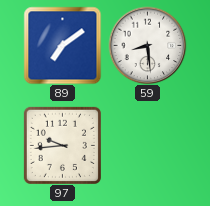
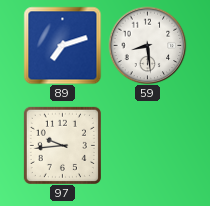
89: 7:09 -> 7:12 (62, 45)
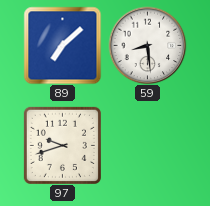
89: 7:12 -> 7:08 (62, 45)
97: 9:44 -> 9:42 (62, 145)
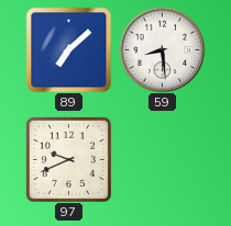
97: 9:42 -> 9:41 (68, 159)
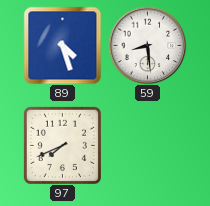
89: 7:08 -> 4:27 (62, 45)
97: 9:41 -> 7:41 (62, 145)
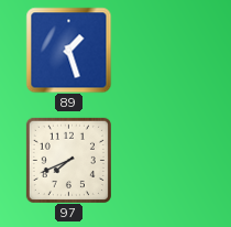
89: 4:27 -> 1:27 (68, 50)
59: 8:29 -> none (147, 45)
